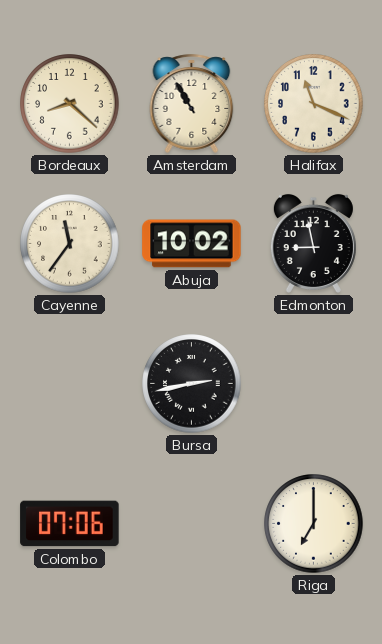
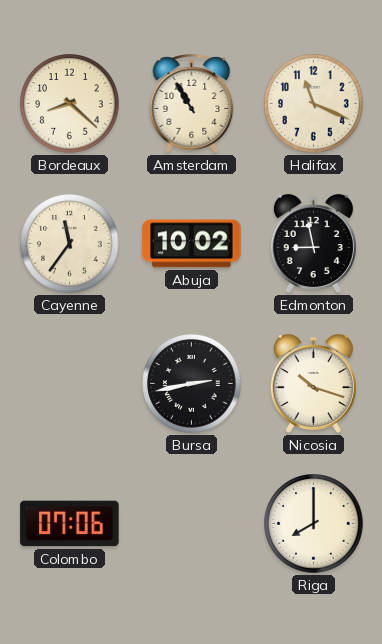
Nicosia: none -> 10:18 (313, 383)
Riga: 7:00 -> 8:00 (314, 524)
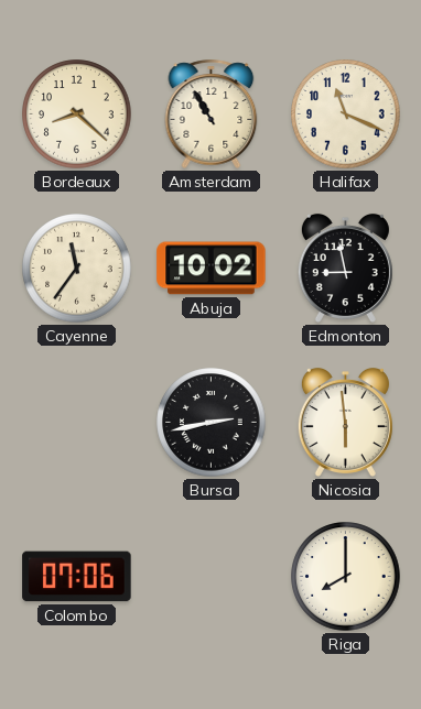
Nicosia: 10:18 -> 5:59 (345, 422)
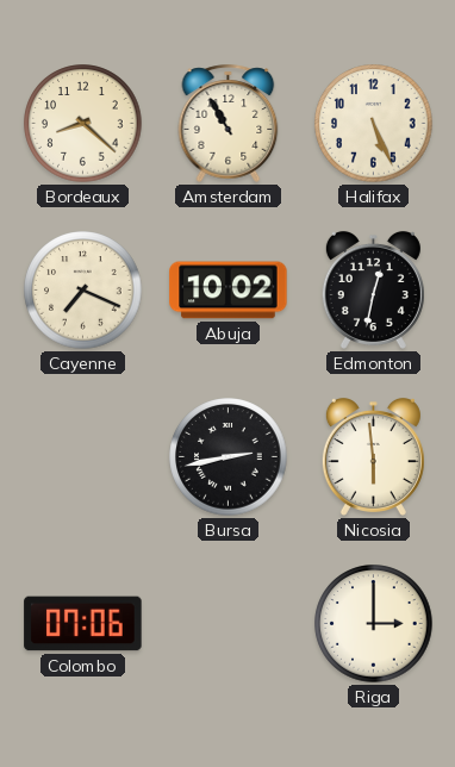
Halifax: 11:19 -> 5:26 (374, 124)
Cayenne: 11:36 -> 7:19 (83, 291)
Edmonton: 8:58 -> 12:32 (373, 289)
Riga: 8:00 -> 3:00 (374, 624)
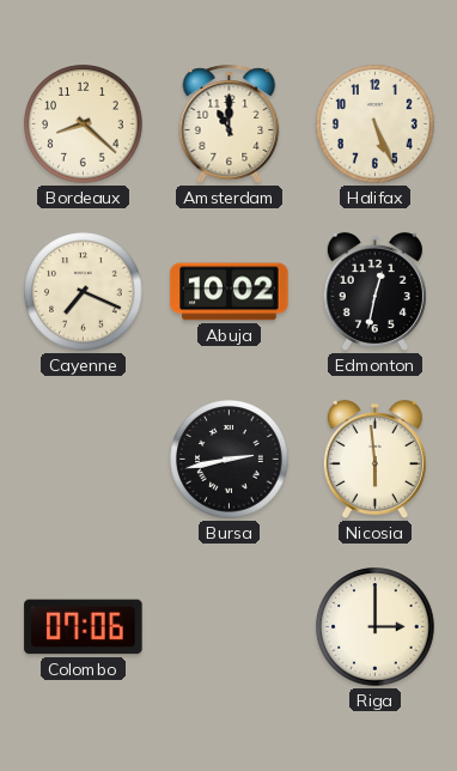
Amsterdam: 10:55 -> 11:00 (230, 123)
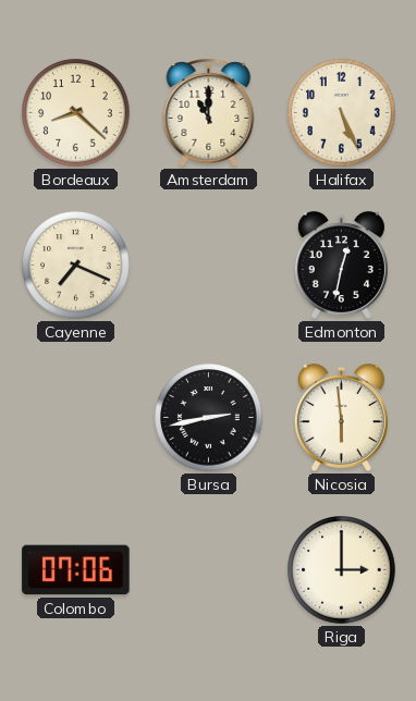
Abuja: 10:02 -> none (230, 292)
